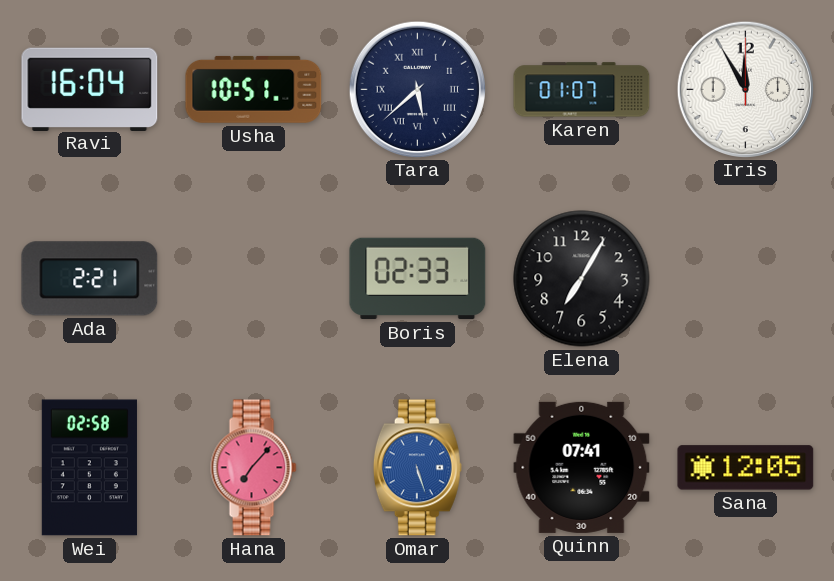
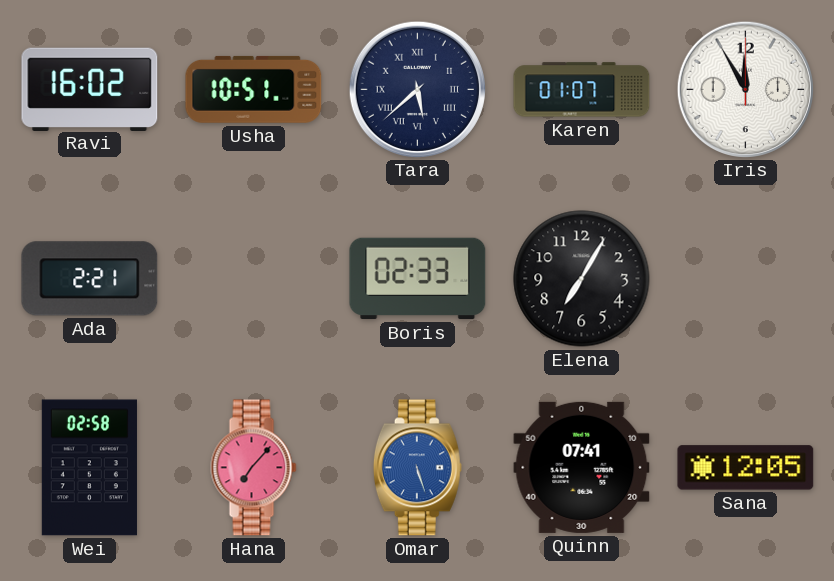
Ravi: 16:04 -> 16:02 (90, 89)
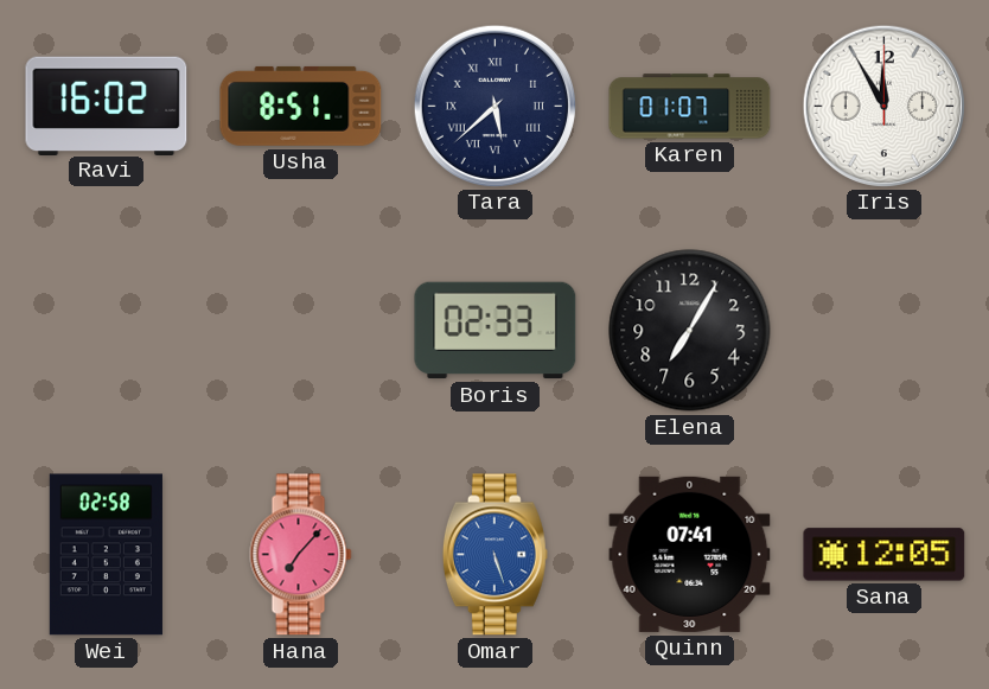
Usha: 10:51 -> 8:51 (301, 106)
Ada: 2:21 -> none (90, 279)
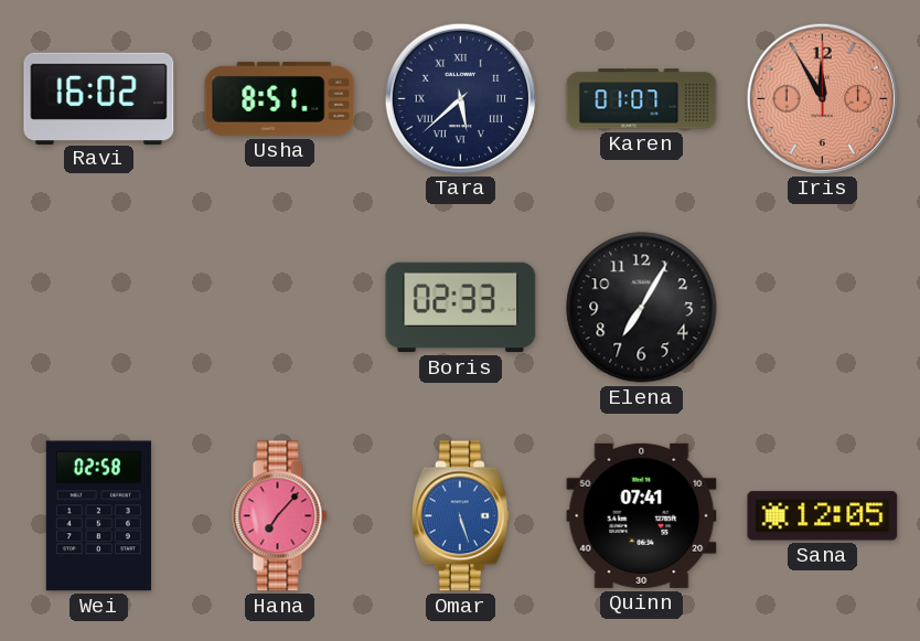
Iris dial: white -> salmon (822, 98)
